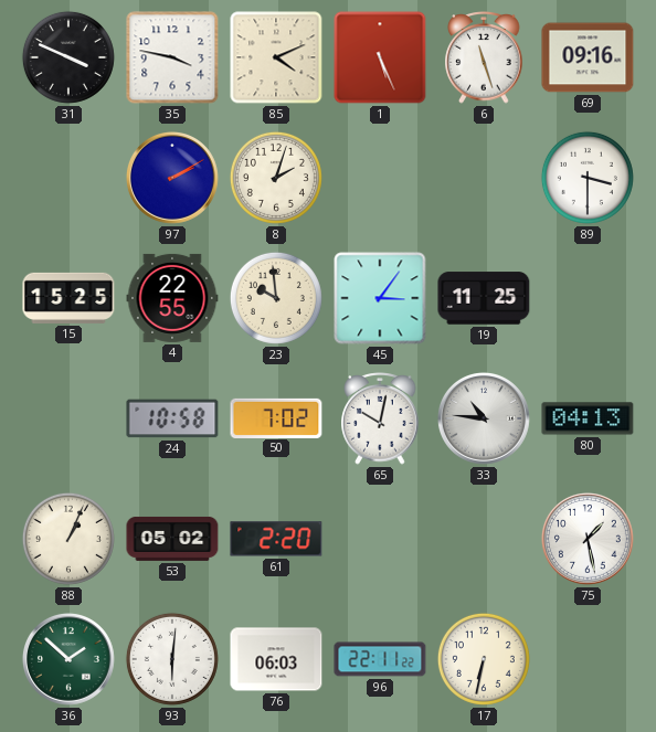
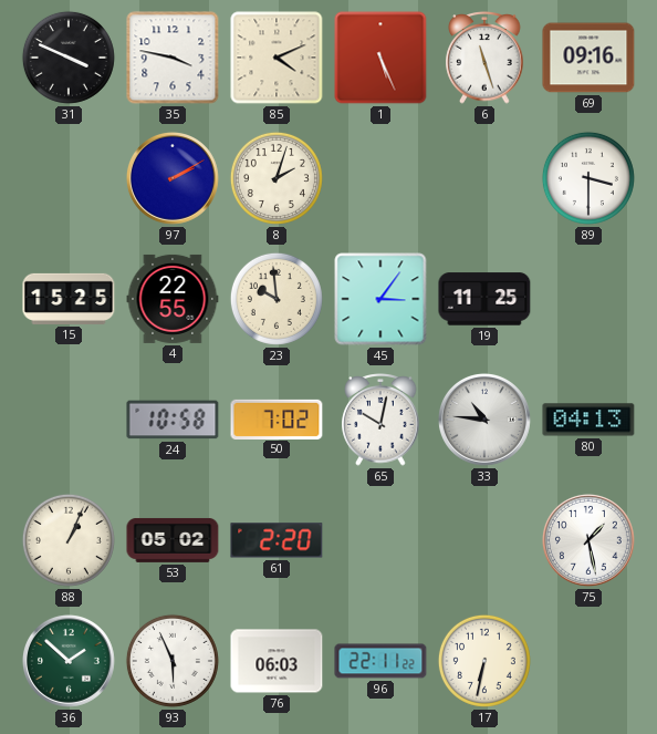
93: 6:01 -> 5:56 (173, 661)
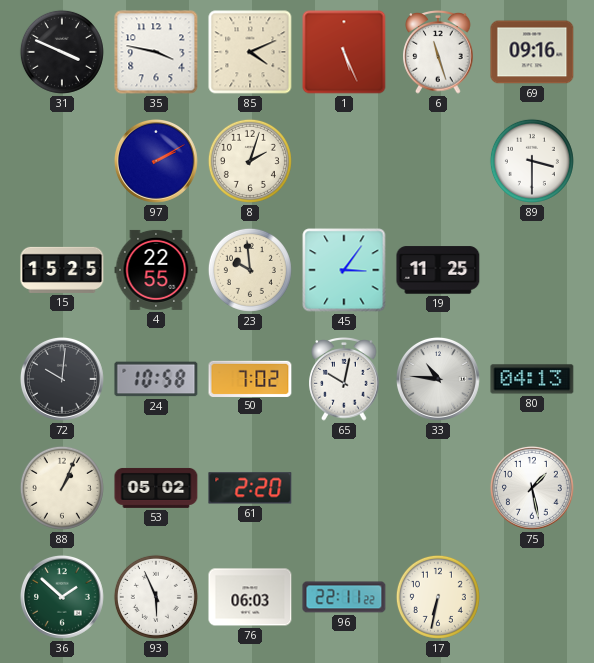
72: none -> 10:01 (62, 379)
